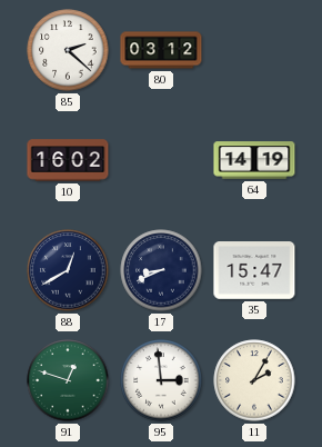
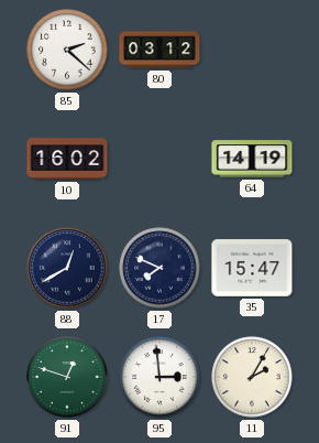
17: 8:41 -> 7:49 (159, 268)
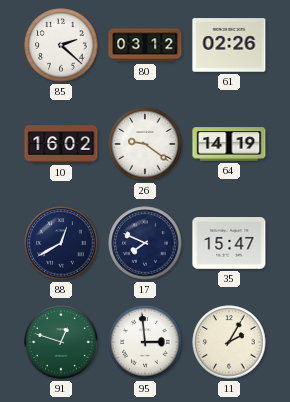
61: none -> 02:26 (229, 45)
26: none -> 9:21 (145, 144)
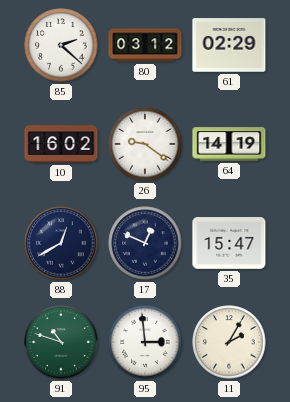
61: 02:26 -> 02:29 (229, 45)
17: 7:49 -> 12:49 (145, 243)
91: 12:48 -> 10:48 (61, 342)
